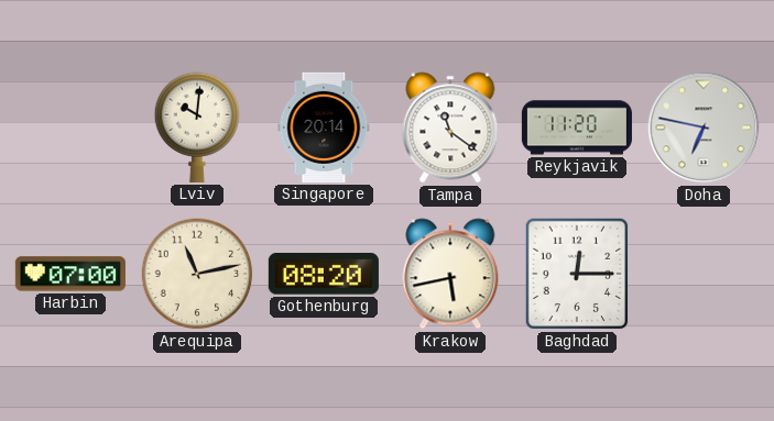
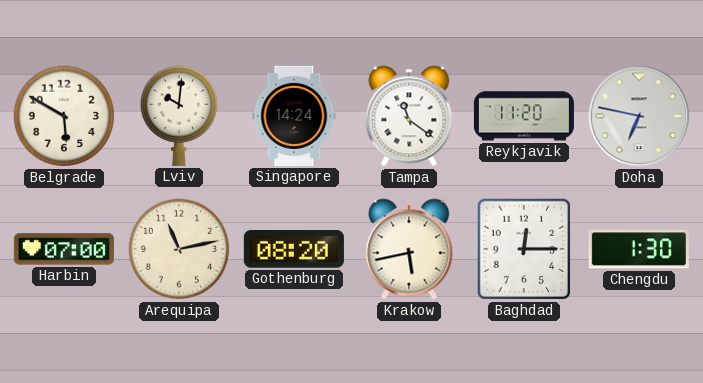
Belgrade: none -> 5:50 (64, 116)
Singapore: 20:14 -> 14:24 (294, 116)
Chengdu: none -> 1:30 (639, 249)
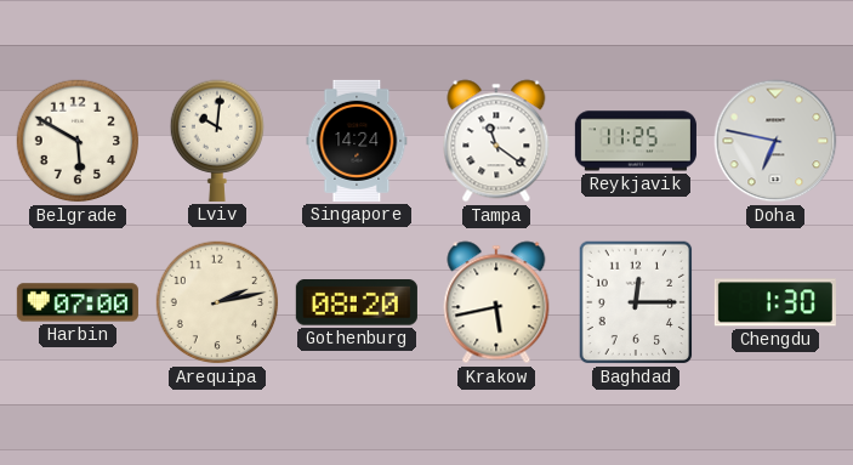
Reykjavik: 11:20 -> 11:25 (636, 141)
Arequipa: 11:13 -> 2:13 (217, 302)
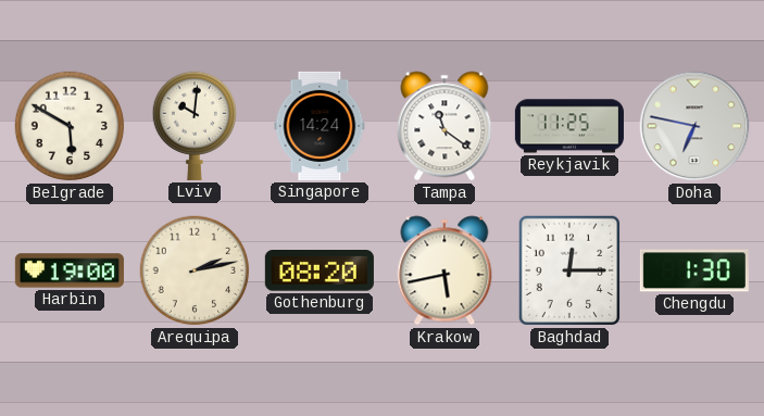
Harbin: 07:00 -> 19:00 (70, 270)
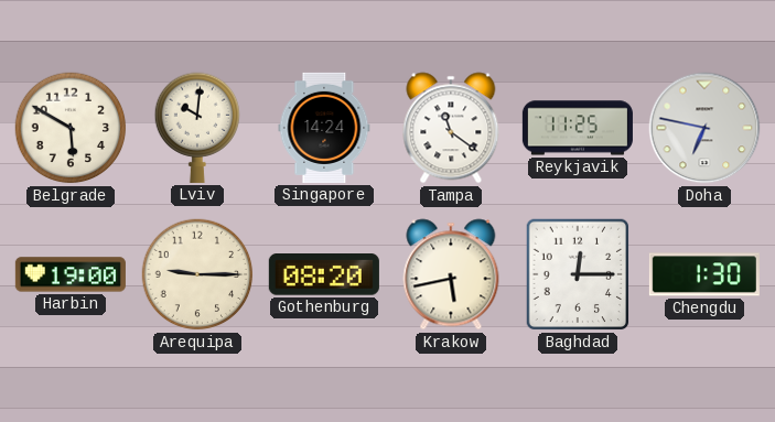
Arequipa: 2:13 -> 9:15 (197, 274)
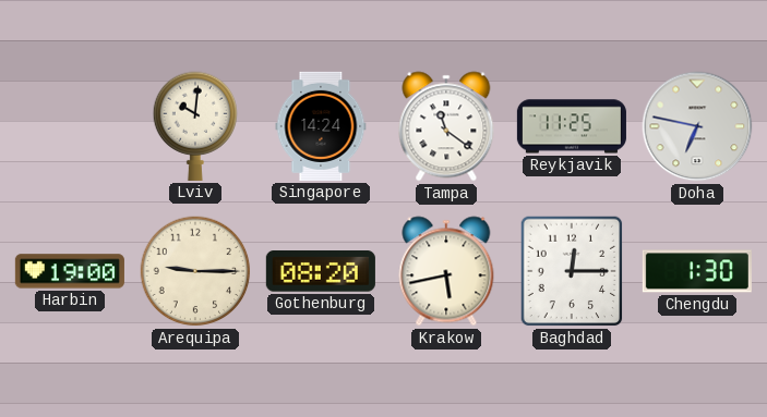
Belgrade: 5:50 -> none (71, 128)
